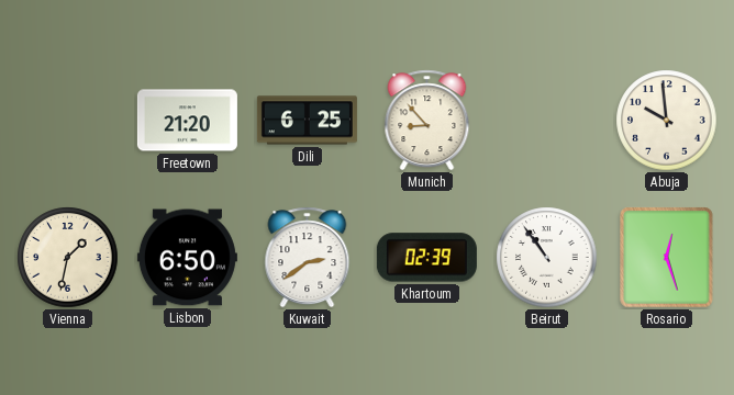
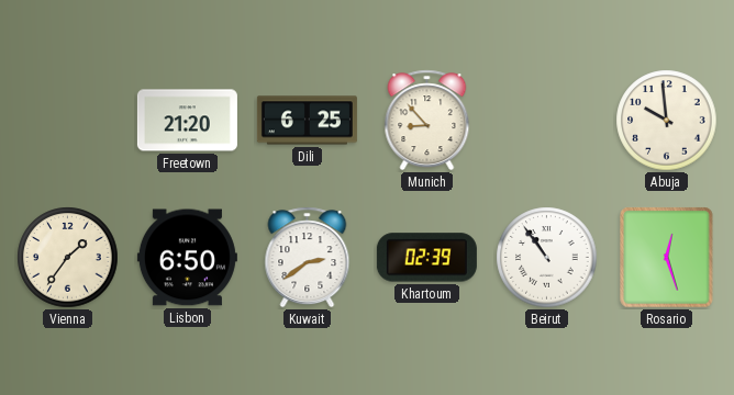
Vienna: 1:32 -> 1:36 (68, 258)
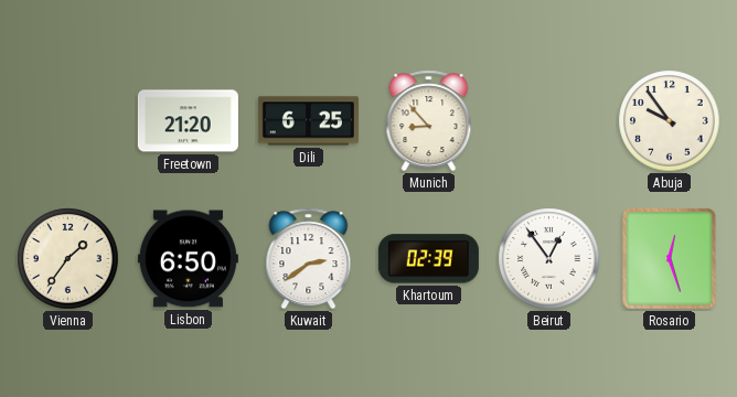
Abuja: 9:59 -> 9:54 (670, 121)
Beirut: 10:54 -> 12:54 (549, 259)
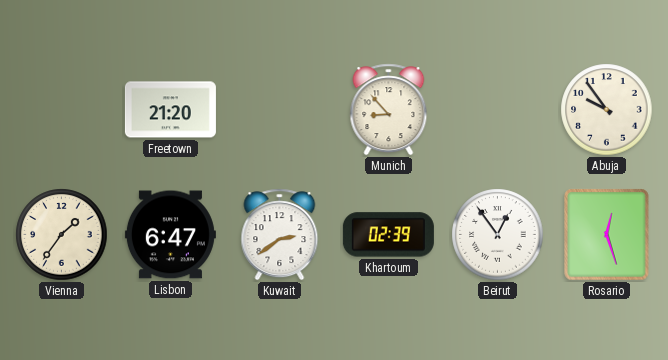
Dili: 6:25 -> none (308, 121)
Lisbon: 6:50 -> 6:47 (170, 235)
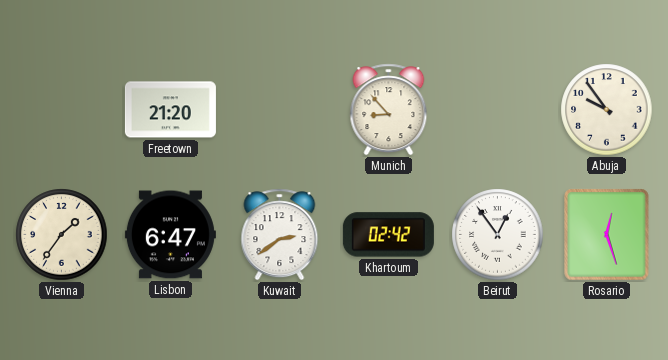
Khartoum: 02:39 -> 02:42 (388, 235)
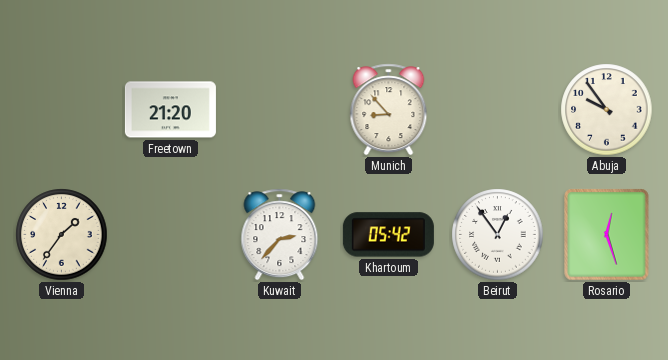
Lisbon: 6:47 -> none (170, 235)
Kuwait: 2:39 -> 2:37 (280, 235)
Khartoum: 02:42 -> 05:42 (388, 235)
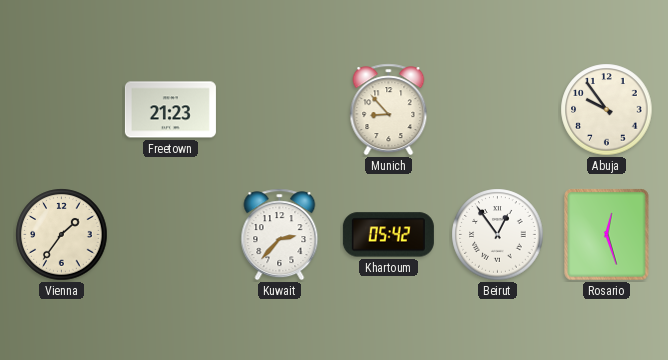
Freetown: 21:20 -> 21:23 (170, 110)
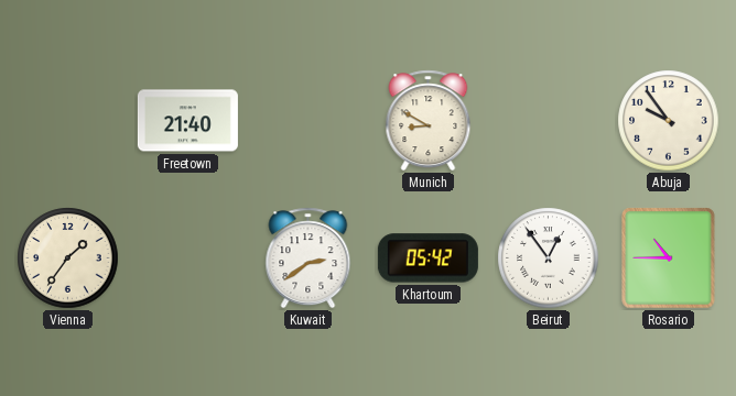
Freetown: 21:23 -> 21:40 (187, 121)
Munich: 8:53 -> 8:50 (429, 121)
Kuwait: 2:37 -> 2:39 (309, 258)
Rosario: 12:27 -> 10:45 (669, 258)
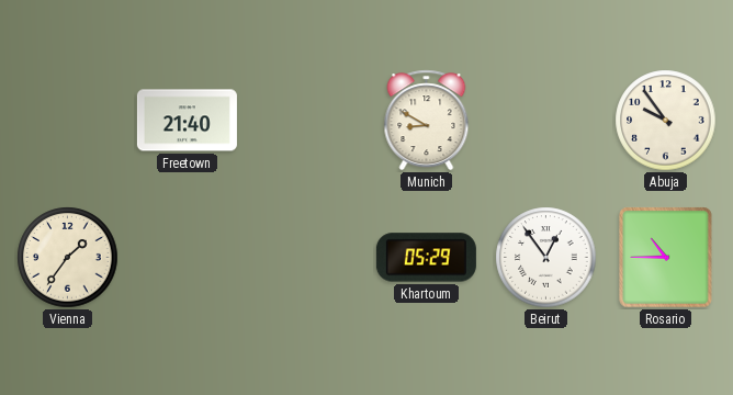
Kuwait: 2:39 -> none (309, 258)
Khartoum: 05:42 -> 05:29 (426, 258)
